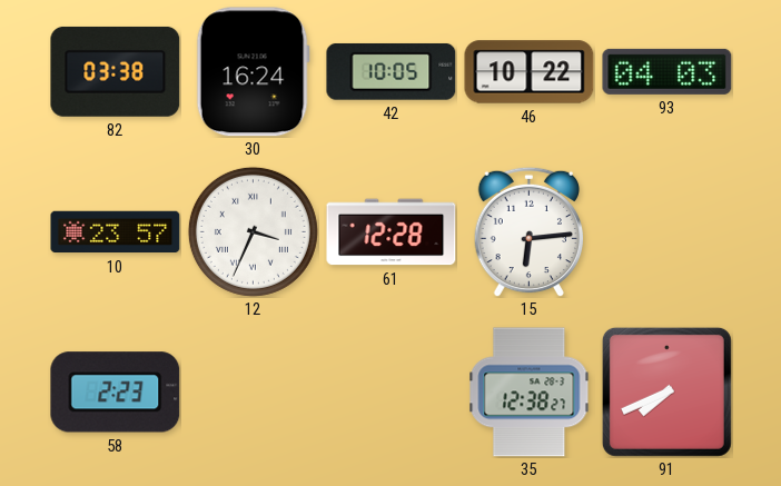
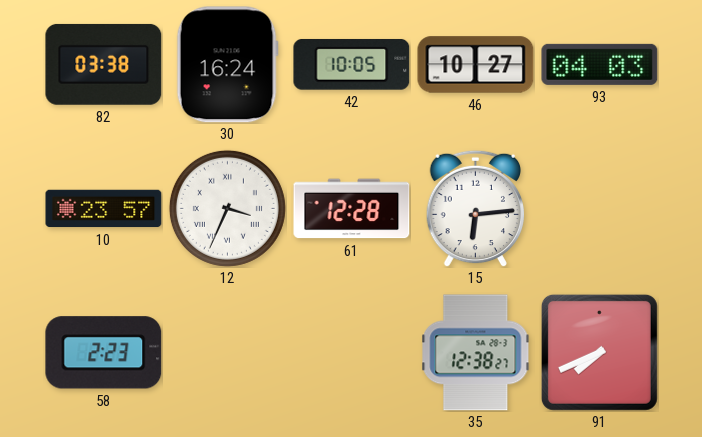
46: 10:22 -> 10:27 (476, 65)
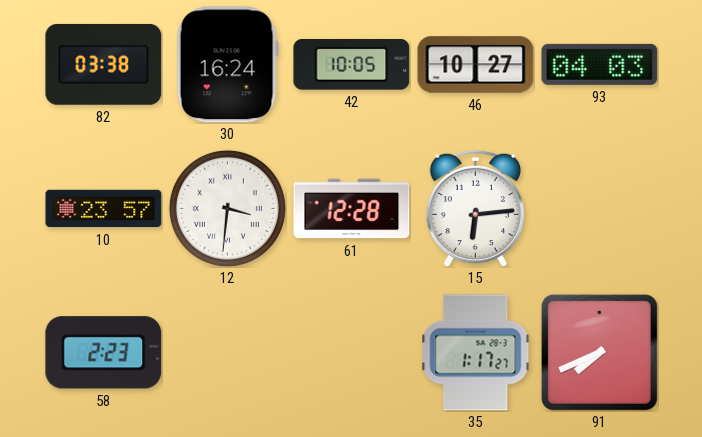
12: 3:34 -> 3:31 (227, 208)
35: 12:38 -> 1:17 (476, 353)
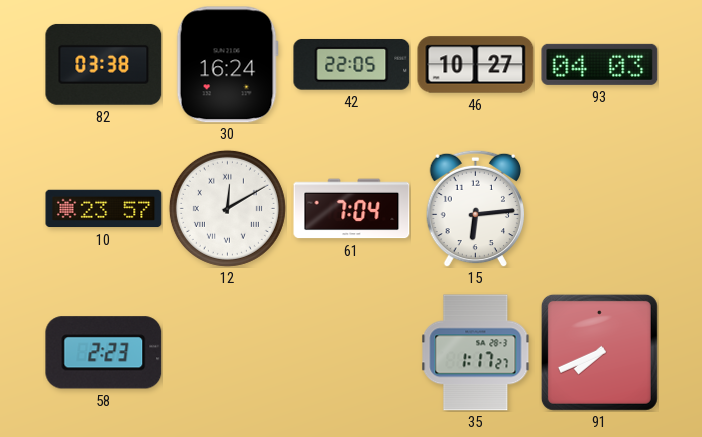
42: 10:05 -> 22:05 (352, 64)
12: 3:31 -> 12:10 (227, 208)
61: 12:28 -> 7:04 (352, 209)
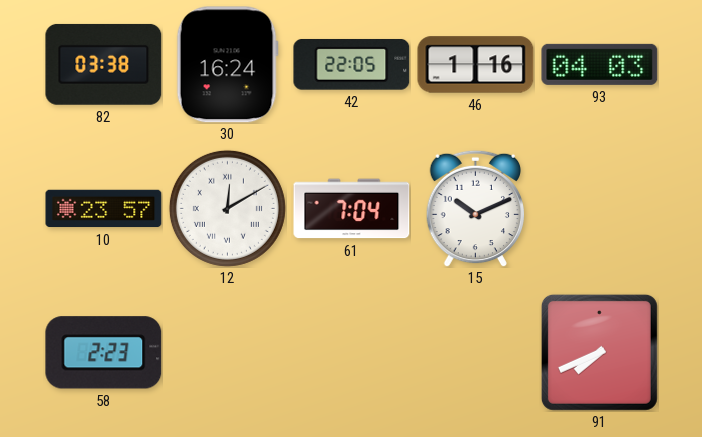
46: 10:27 -> 1:16 (476, 65)
15: 6:14 -> 10:11 (475, 208)
35: 1:17 -> none (476, 353)
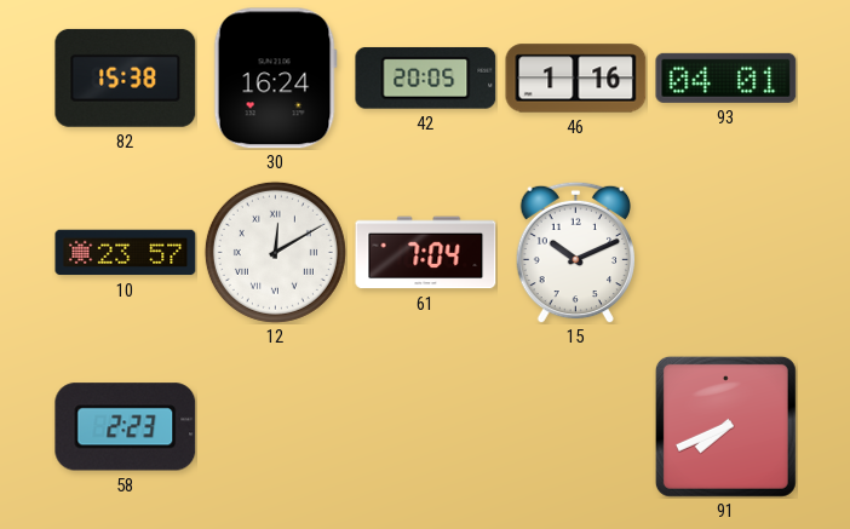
82: 03:38 -> 15:38 (126, 77)
42: 22:05 -> 20:05 (426, 77)
93: 04:03 -> 04:01 (726, 77)
